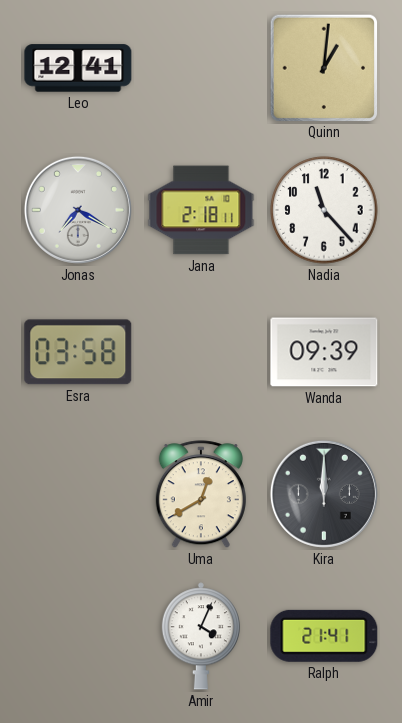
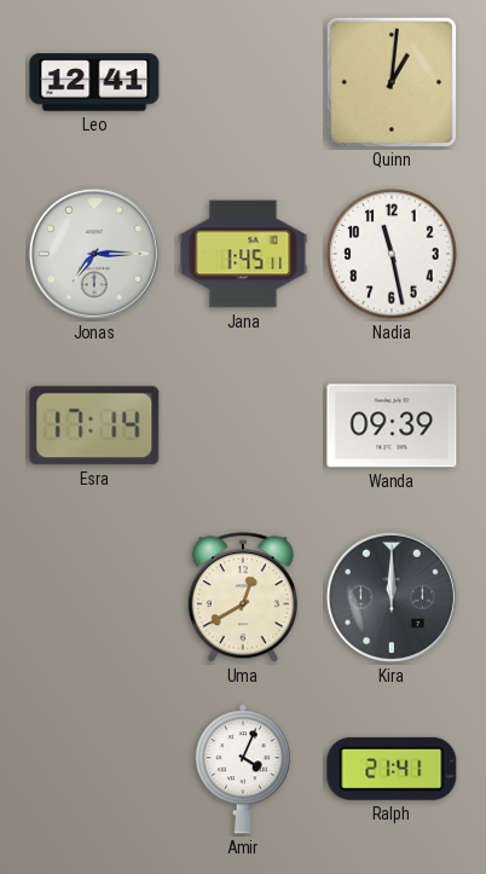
Jonas: 7:20 -> 7:15 (94, 254)
Jana: 2:18 -> 1:45 (243, 254)
Nadia: 11:23 -> 11:28 (392, 254)
Esra: 03:58 -> 17:14 (94, 426)
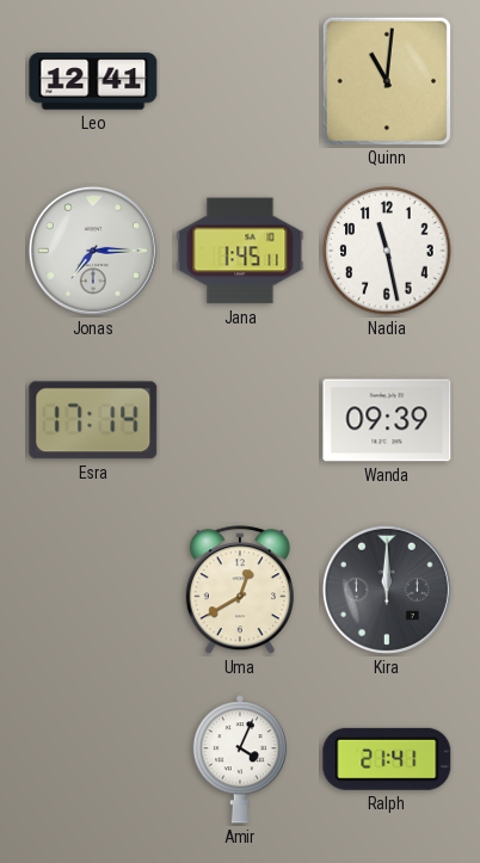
Quinn: 1:01 -> 11:01 (386, 80)
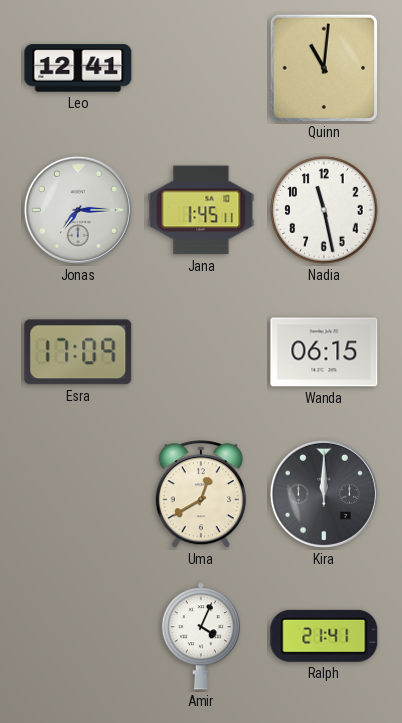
Esra: 17:14 -> 17:09 (78, 352)
Wanda: 09:39 -> 06:15 (324, 352)
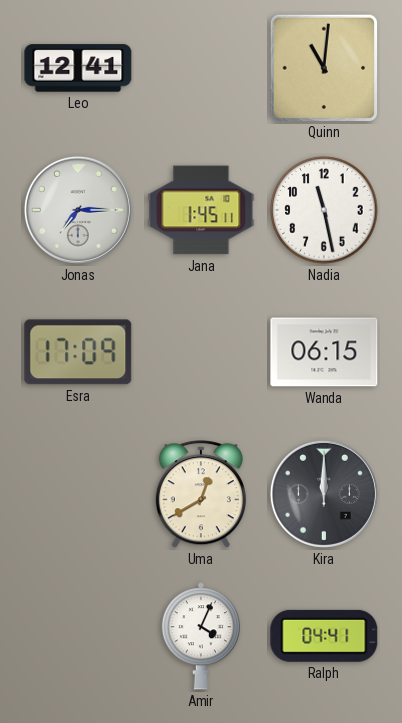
Ralph: 21:41 -> 04:41 (324, 636)
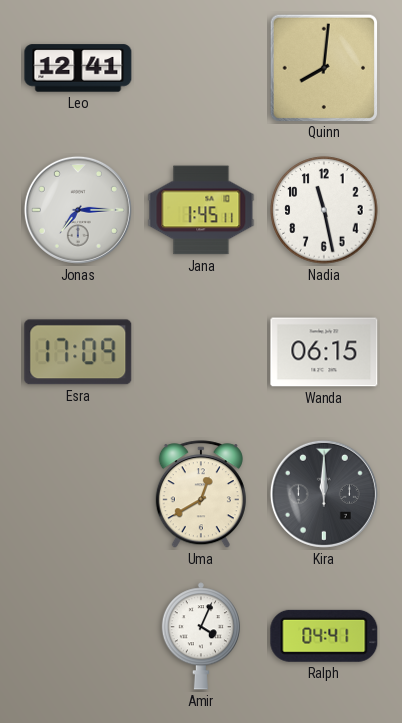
Quinn: 11:01 -> 8:01 (323, 67)
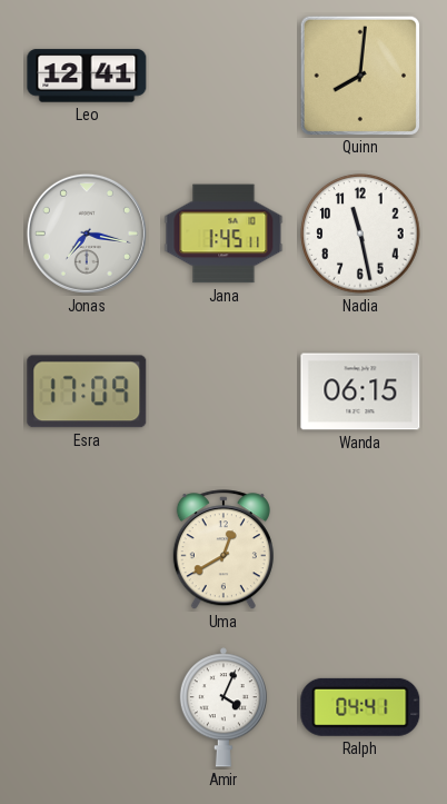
Jonas: 7:15 -> 7:17 (87, 234)
Kira: 12:00 -> none (324, 494)
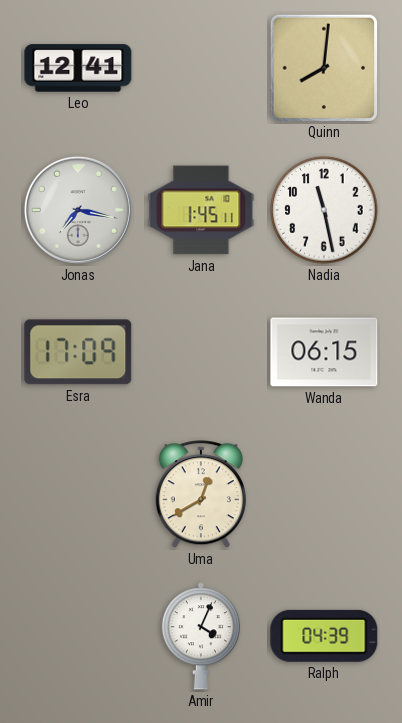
Ralph: 04:41 -> 04:39 (324, 636)
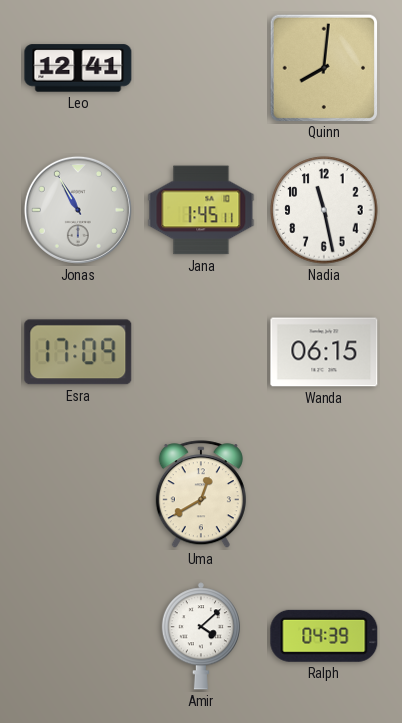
Jonas: 7:17 -> 10:55 (78, 210)
Amir: 4:04 -> 4:08 (201, 636)
